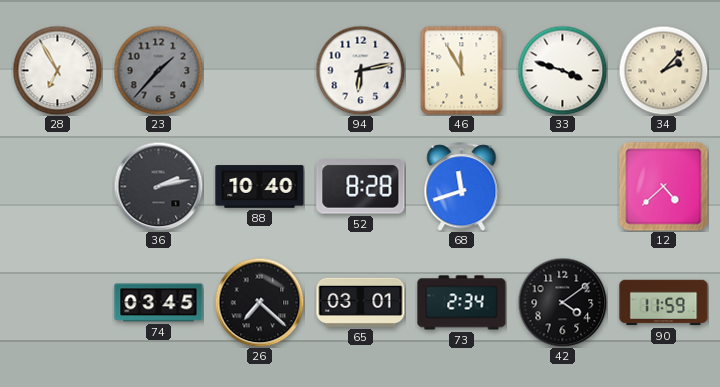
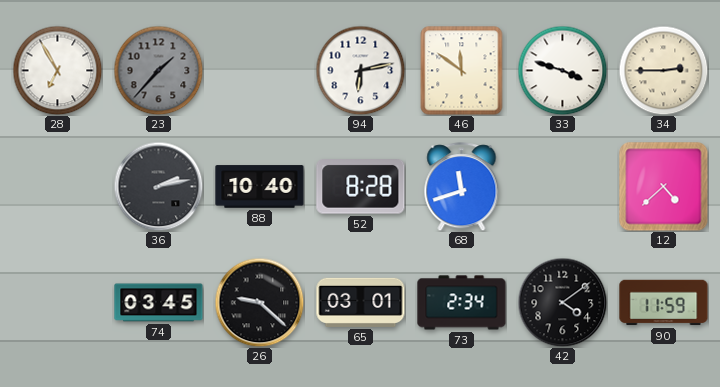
46: 11:55 -> 11:51 (462, 71)
34: 2:07 -> 2:45 (663, 70)
26: 7:22 -> 9:22 (259, 302)
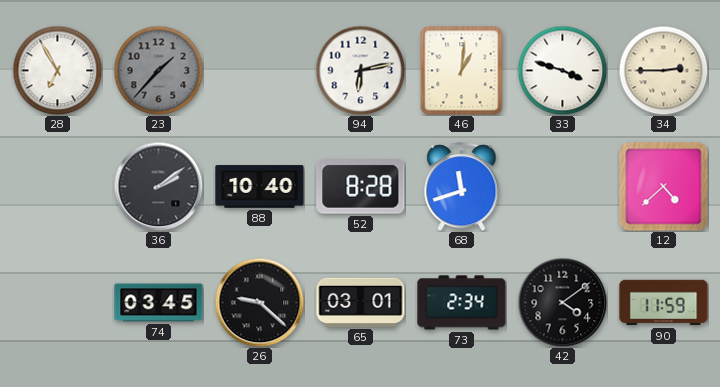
46: 11:51 -> 1:01 (462, 71)
36: 2:13 -> 2:09 (158, 186)
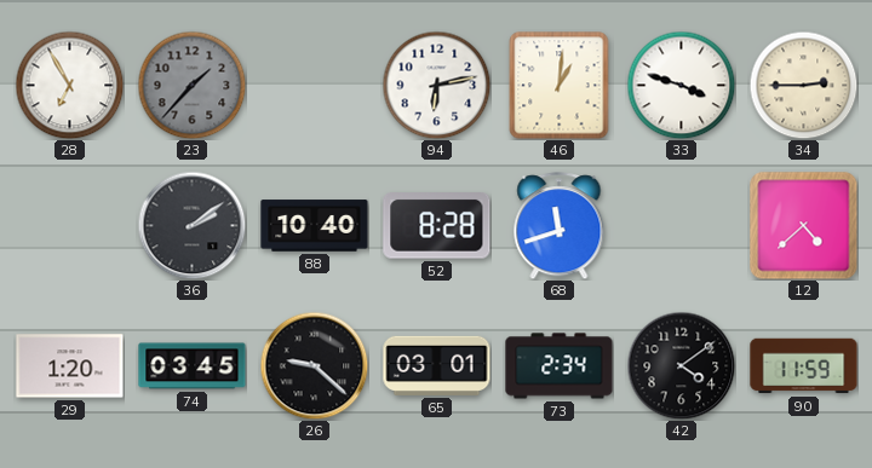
29: none -> 1:20 (70, 366)
